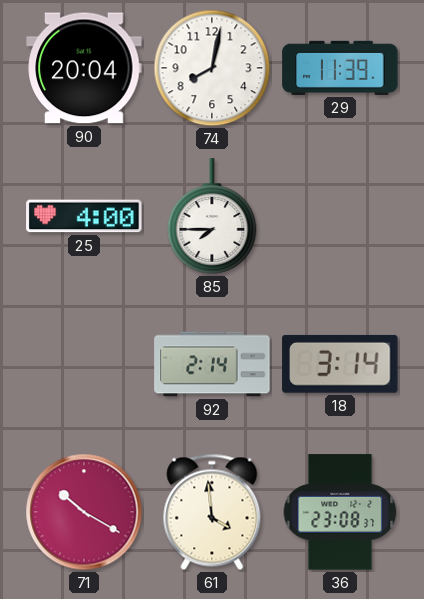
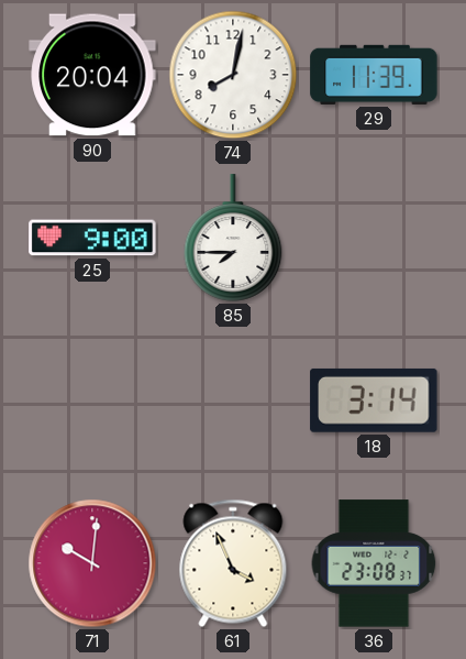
25: 4:00 -> 9:00 (92, 238)
92: 2:14 -> none (212, 364)
71: 10:20 -> 10:01 (92, 563)
61: 3:59 -> 3:56 (233, 563)
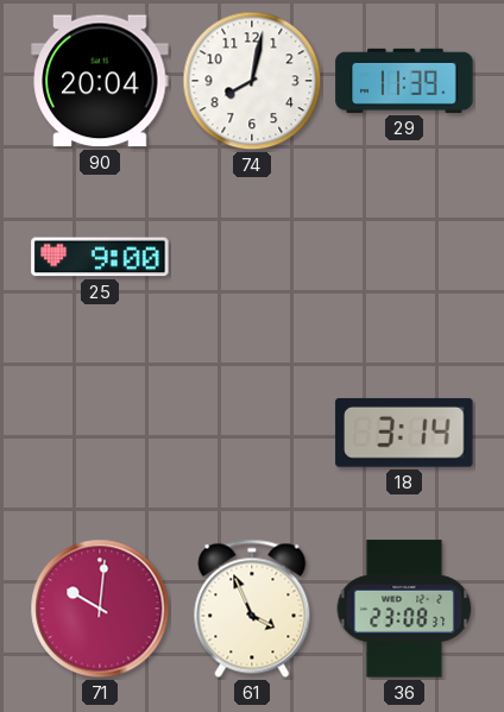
85: 7:45 -> none (233, 238)
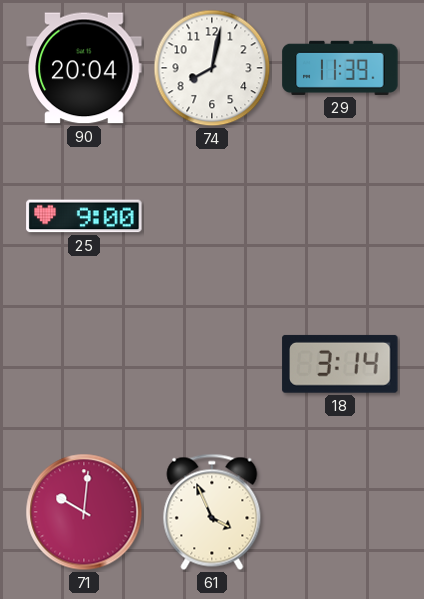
36: 23:08 -> none (404, 609)
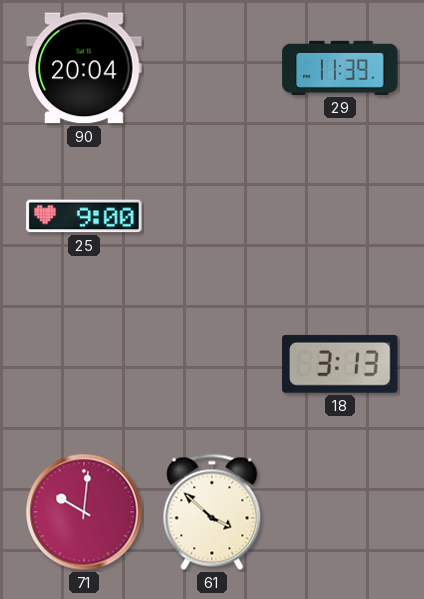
74: 8:02 -> none (212, 68)
18: 3:14 -> 3:13 (340, 364)
61: 3:56 -> 3:52 (212, 512)
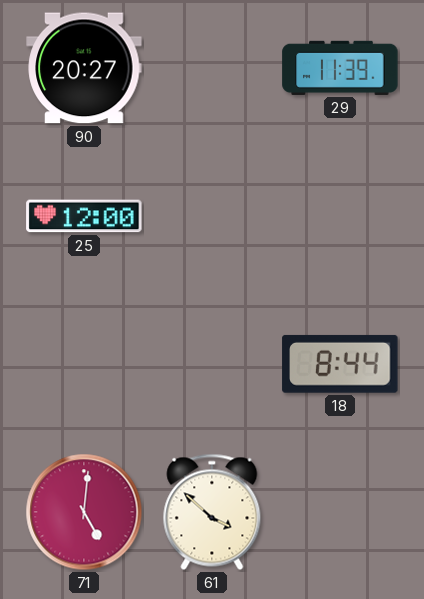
90: 20:04 -> 20:27 (84, 68)
25: 9:00 -> 12:00 (84, 216)
18: 3:13 -> 8:44 (340, 364)
71: 10:01 -> 5:01 (84, 512)
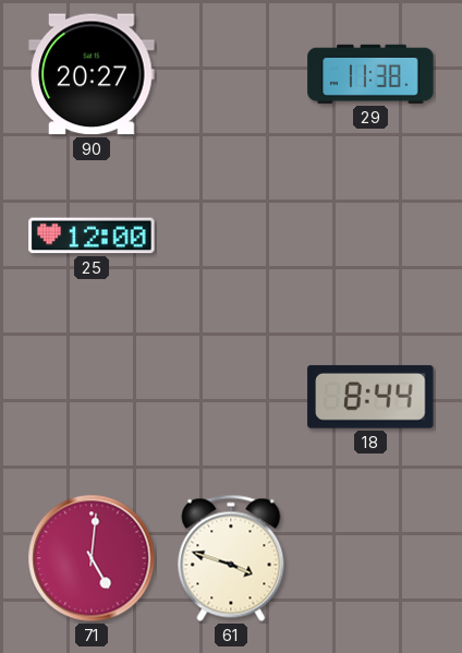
29: 11:39 -> 11:38 (370, 74)
61: 3:52 -> 3:48 (231, 558)
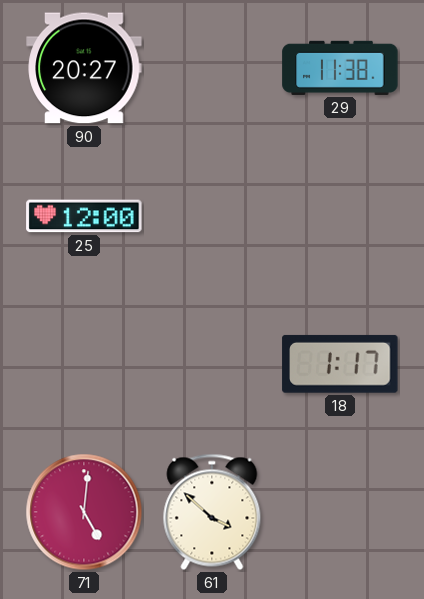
18: 8:44 -> 1:17 (340, 364)
61: 3:48 -> 3:52 (212, 512)
